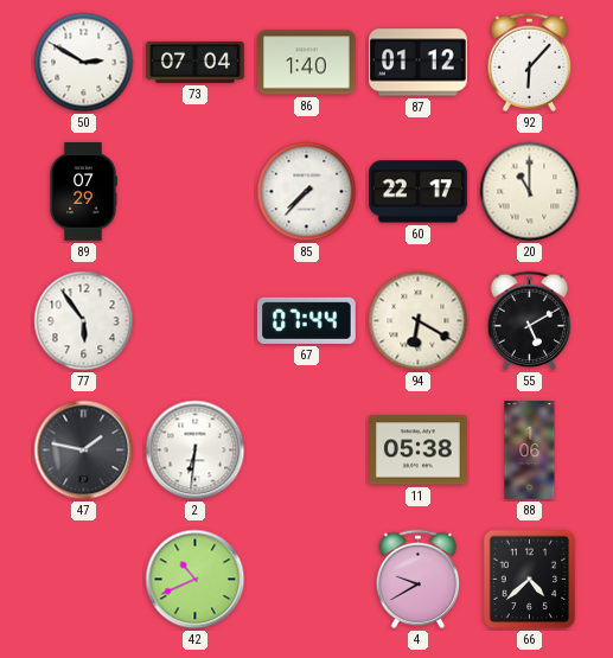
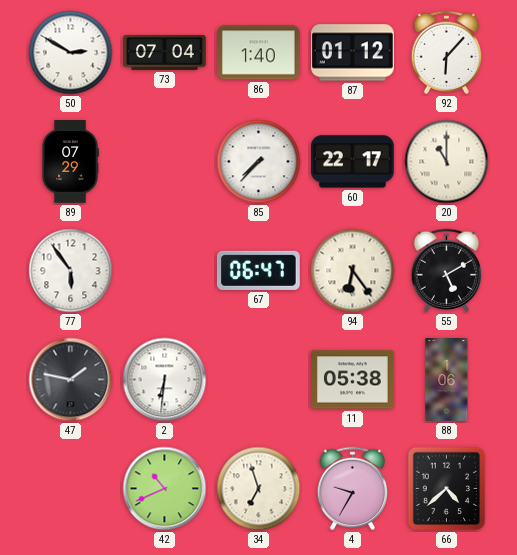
67: 07:44 -> 06:47 (258, 270)
94: 6:20 -> 6:24 (353, 271)
34: none -> 6:57 (259, 489)
4: 9:40 -> 9:35 (353, 489)
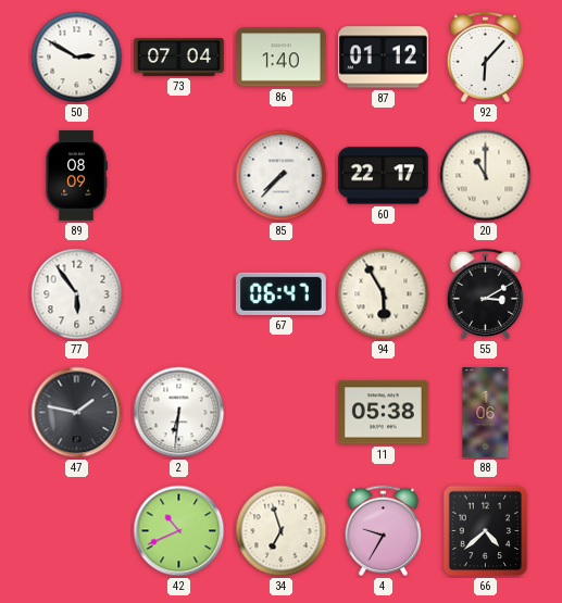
89: 07:29 -> 08:09 (76, 176)
94: 6:24 -> 5:55 (384, 294)
55: 5:10 -> 3:10 (486, 294)
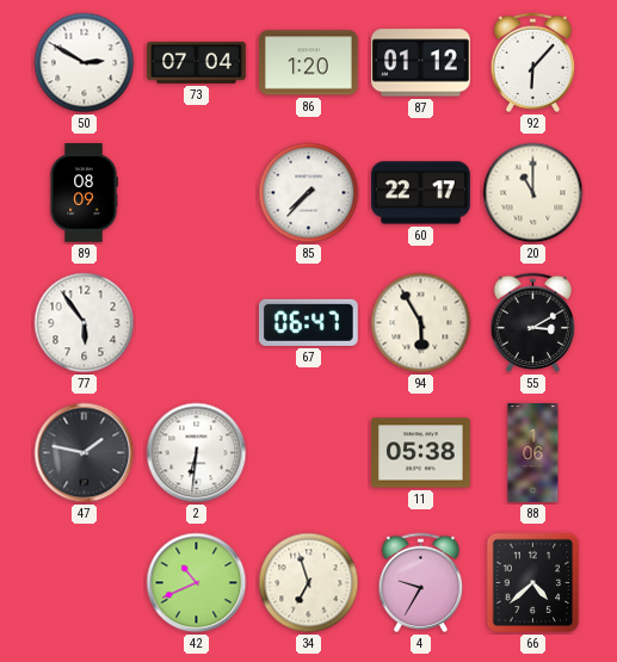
86: 1:40 -> 1:20 (309, 63)
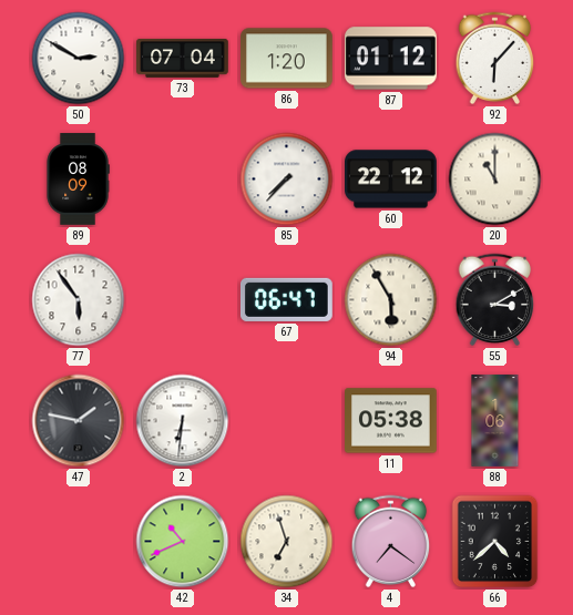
60: 22:17 -> 22:12 (391, 180)
4: 9:35 -> 7:21 (391, 542)
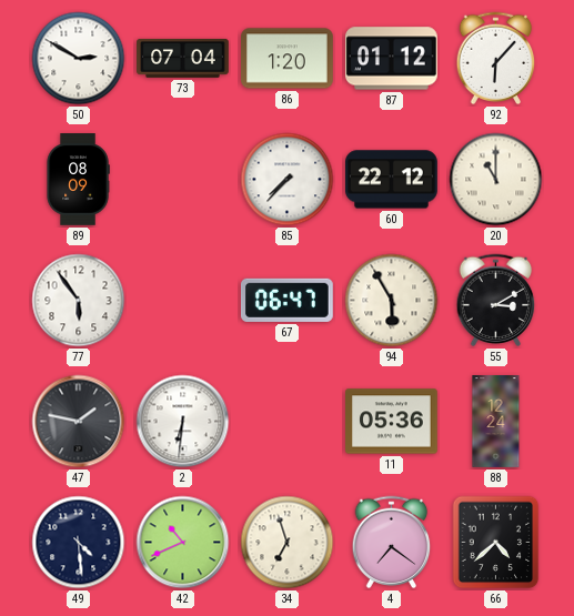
11: 05:38 -> 05:36 (392, 422)
88: 1:06 -> 12:24 (496, 422)
49: none -> 4:29 (79, 543)
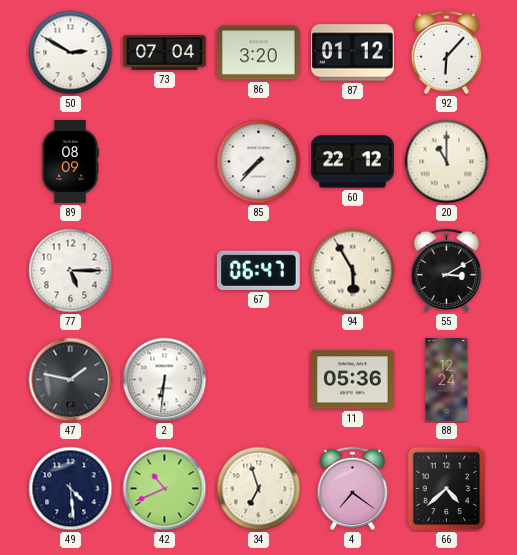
86: 1:20 -> 3:20 (259, 53)
77: 5:54 -> 5:15 (71, 271)
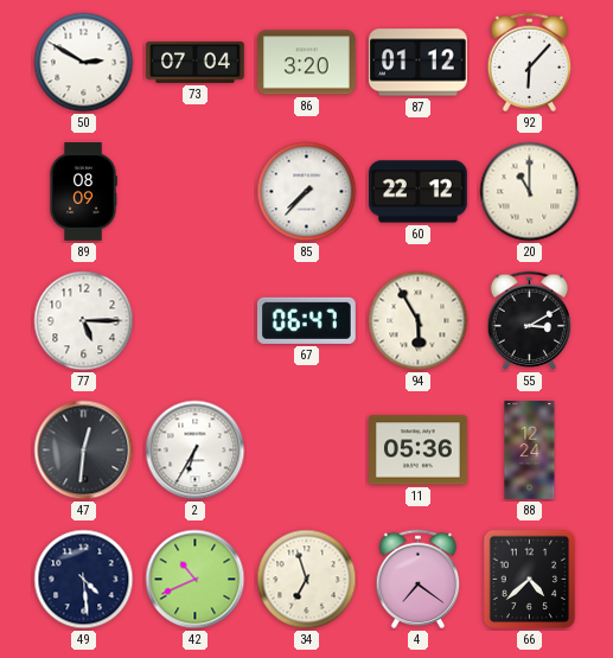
47: 1:47 -> 12:31 (84, 451)
2: 6:31 -> 6:35 (196, 451)
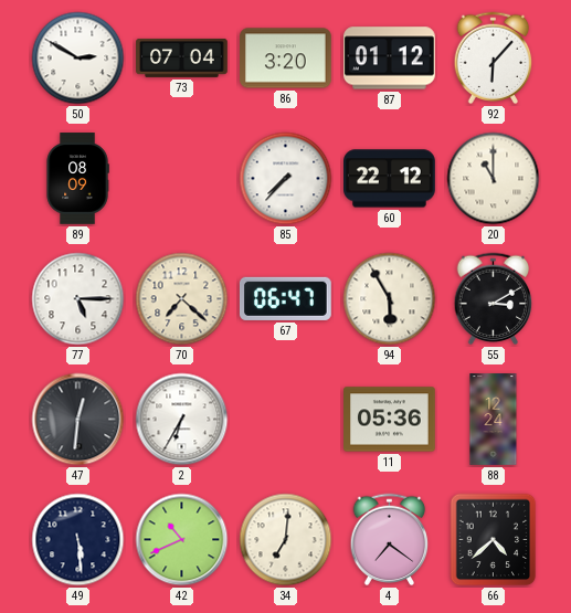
70: none -> 7:22 (182, 299)
49: 4:29 -> 5:29 (78, 540)
34: 6:57 -> 7:01 (286, 540)
